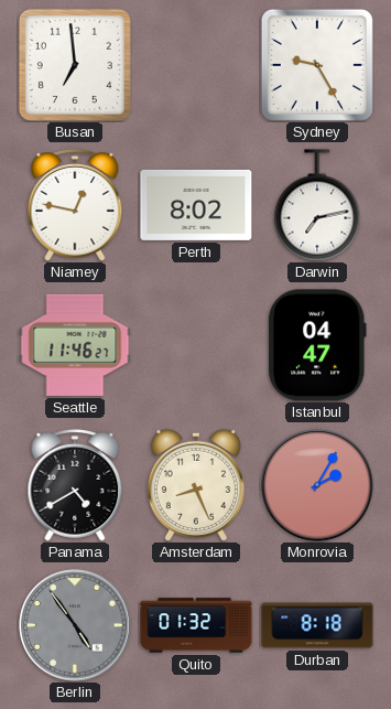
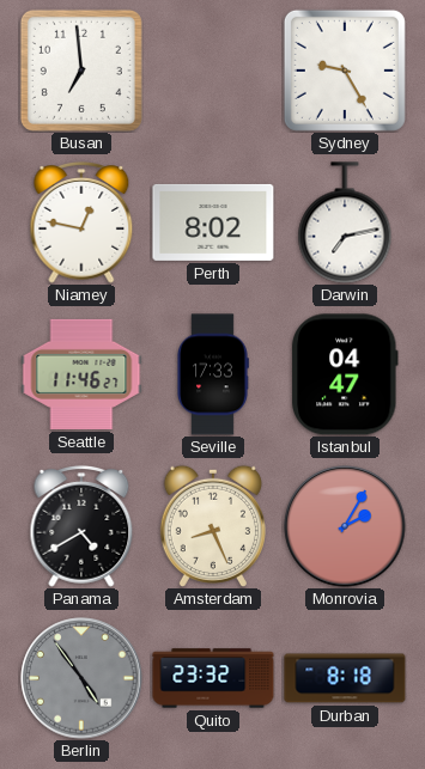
Seville: none -> 17:33 (213, 374)
Quito: 01:32 -> 23:32 (213, 678)
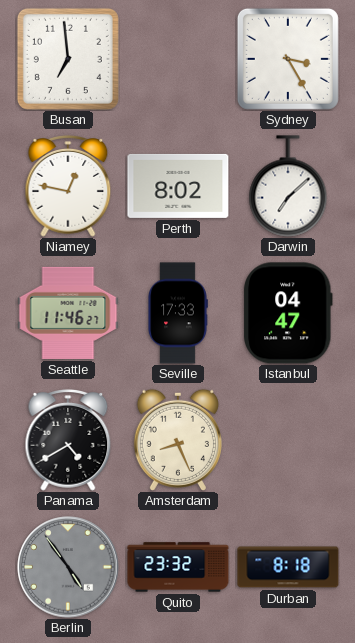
Sydney: 9:25 -> 3:25 (288, 59)
Darwin: 7:13 -> 7:08 (288, 186)
Monrovia: 2:05 -> none (345, 526)
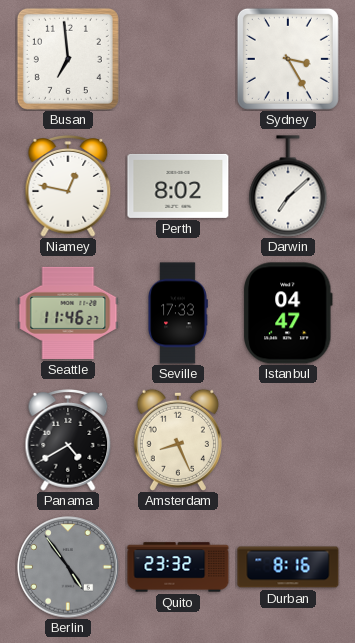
Durban: 8:18 -> 8:16 (288, 567)
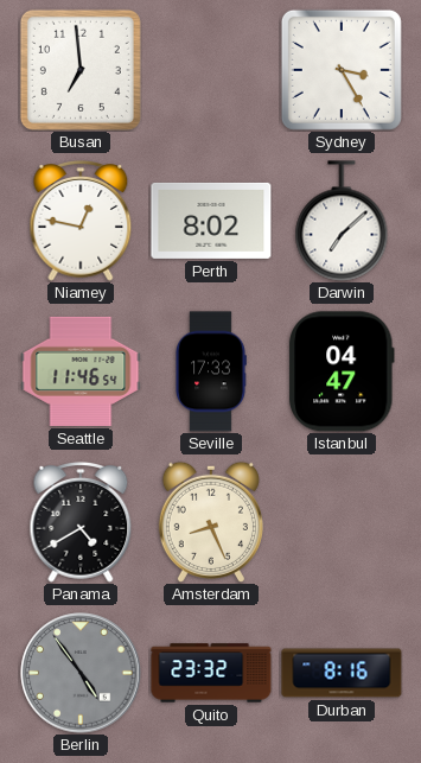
Seattle: 11:46:27 -> 11:46:54 (81, 371)
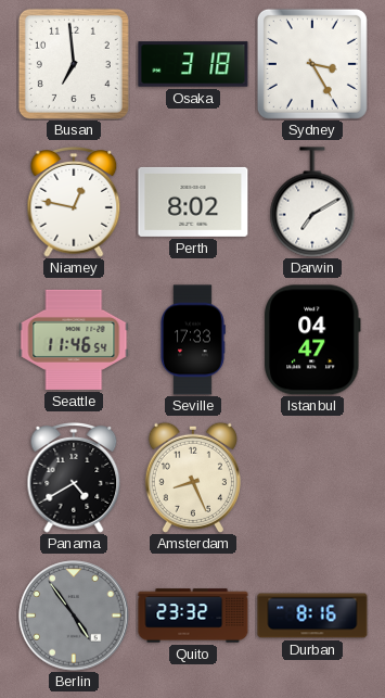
Osaka: none -> 3:18 (193, 64)
Darwin: 7:08 -> 7:10 (312, 202)
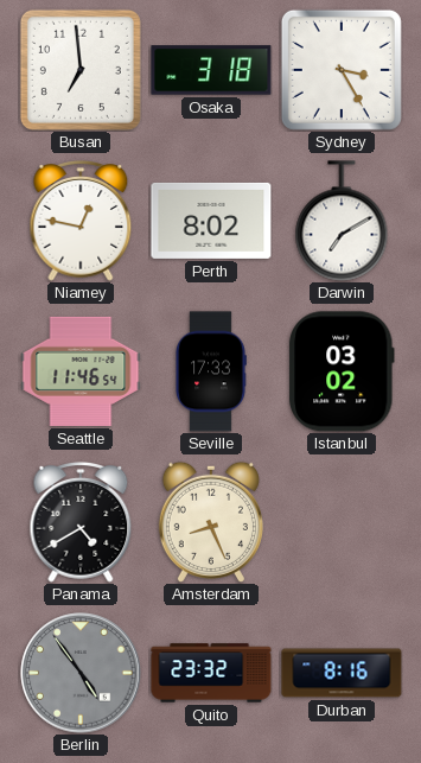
Istanbul: 04:47 -> 03:02 (342, 371)
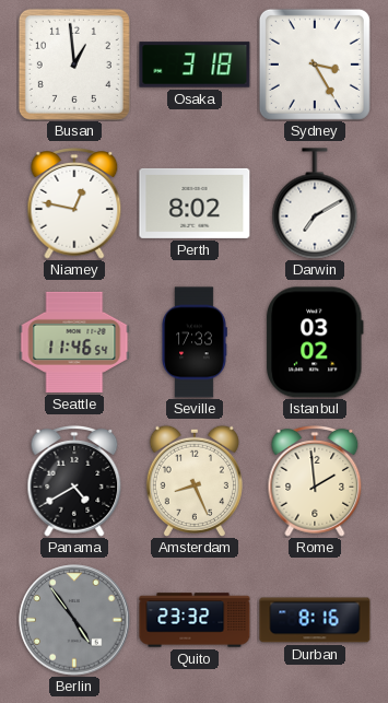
Busan: 6:59 -> 12:59 (74, 65)
Rome: none -> 1:59 (315, 482)
